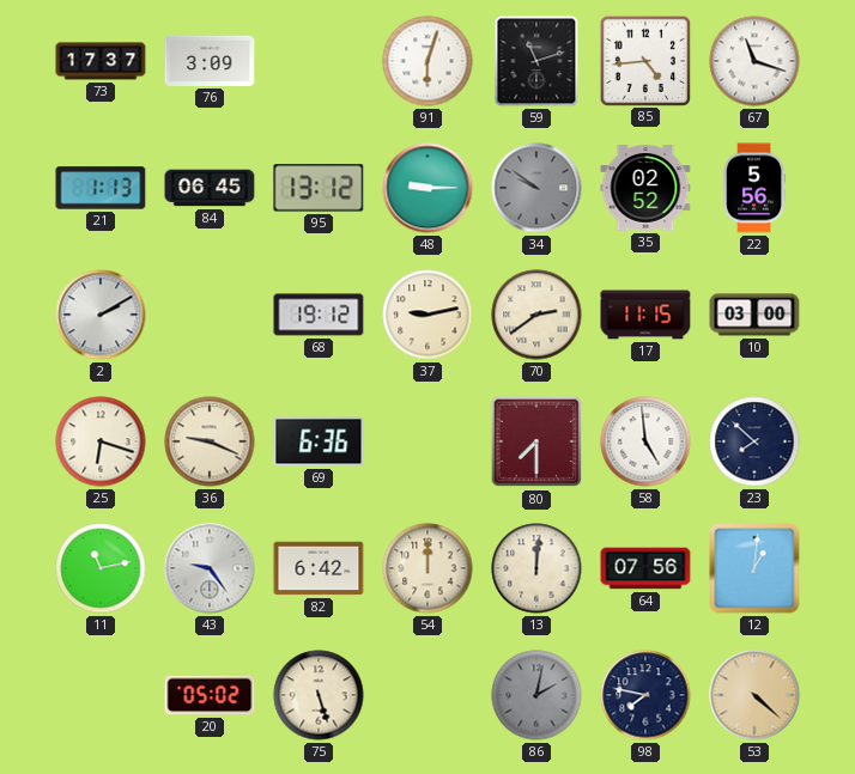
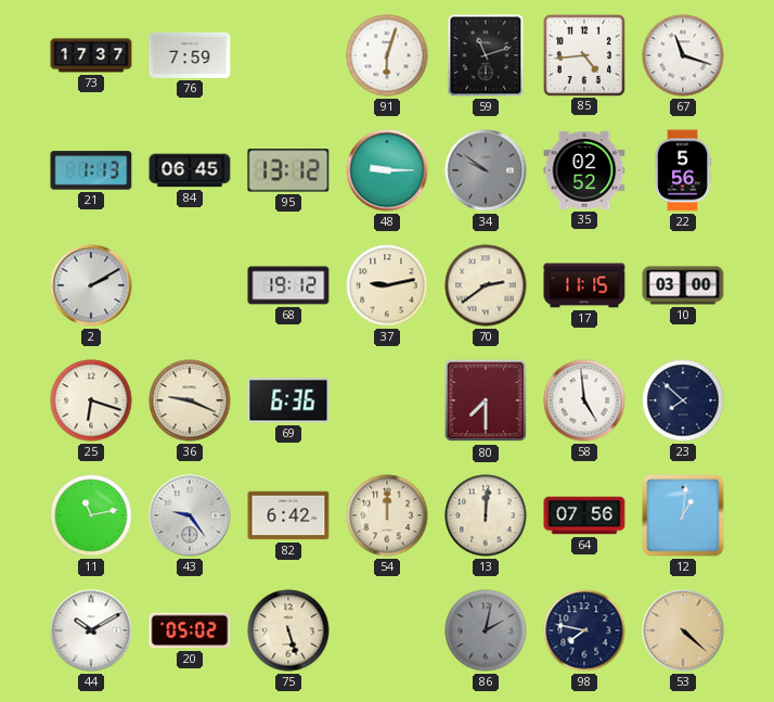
76: 3:09 -> 7:59 (190, 55)
44: none -> 10:10 (91, 630)
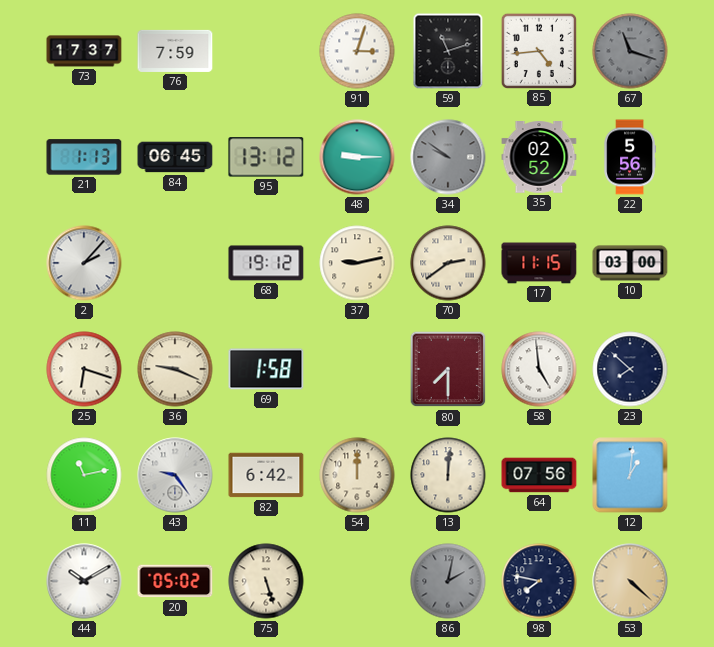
91: 6:03 -> 3:03 (357, 51)
67 dial: white -> grey (630, 51)
2: 2:10 -> 2:07 (84, 263)
69: 6:36 -> 1:58 (266, 369)
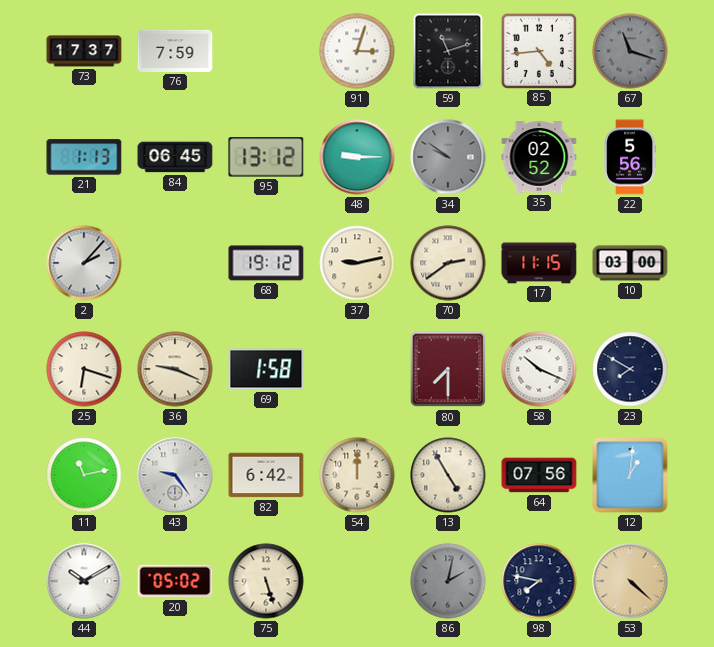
58: 4:59 -> 10:19 (539, 369)
23: 7:52 -> 7:50 (630, 369)
13: 12:01 -> 4:55 (448, 475)
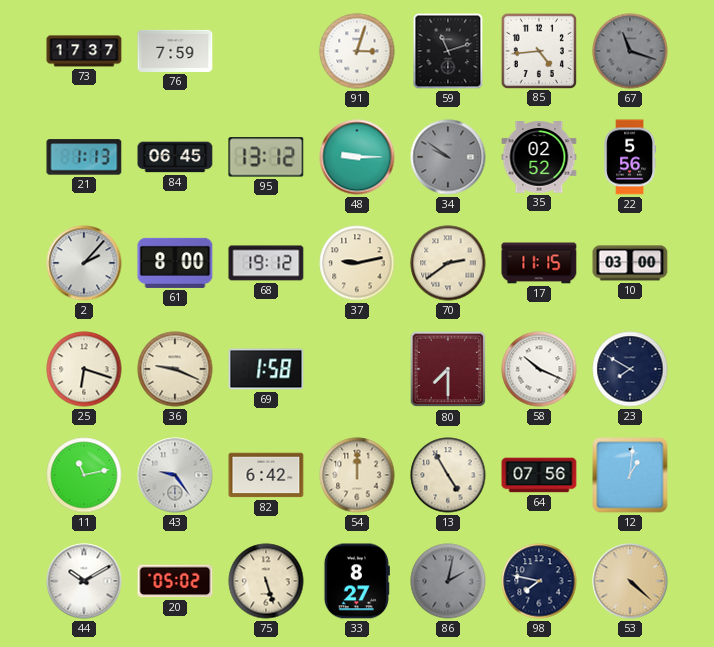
61: none -> 8:00 (175, 263)
33: none -> 8:27 (357, 581)
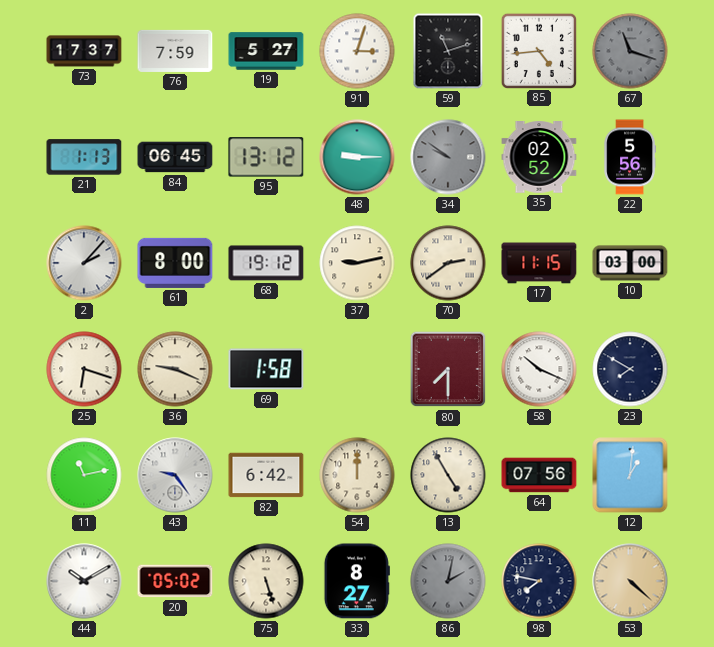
19: none -> 5:27 (266, 51)
